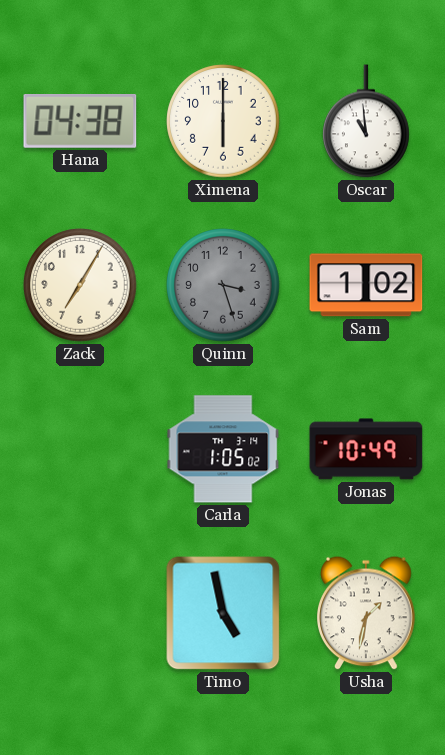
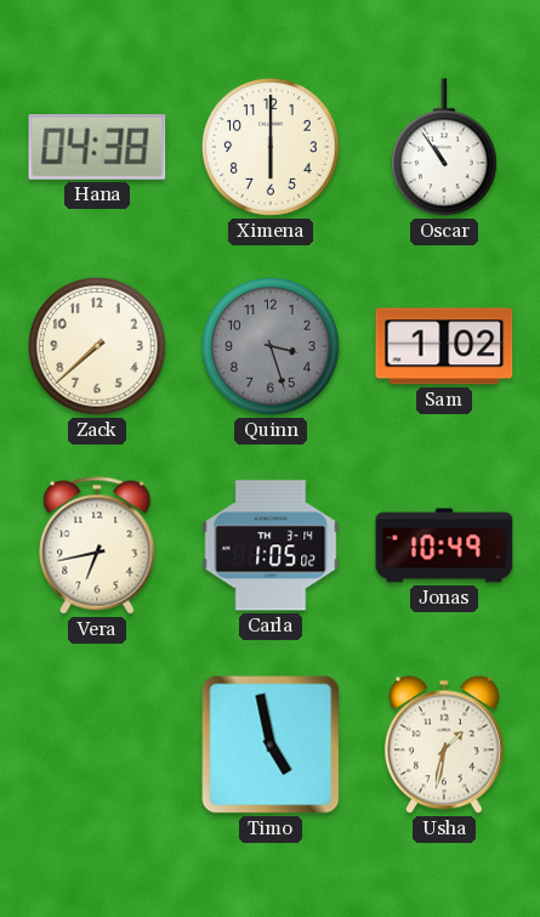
Oscar: 10:59 -> 10:54 (445, 147)
Zack: 7:05 -> 7:38 (97, 346)
Vera: none -> 6:43 (97, 545)
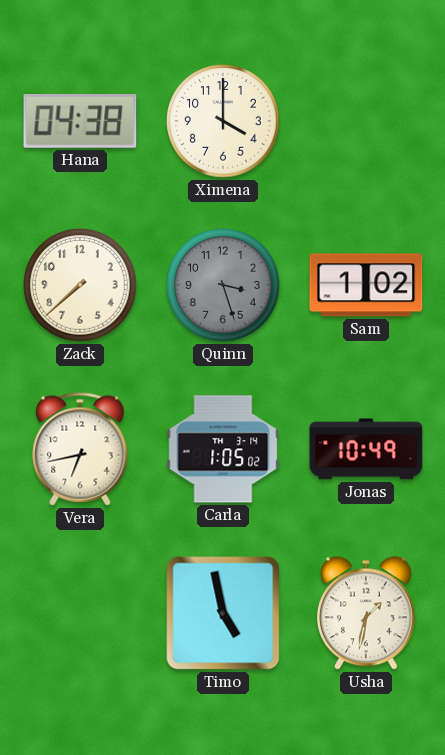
Ximena: 6:00 -> 4:00 (223, 121)
Oscar: 10:54 -> none (445, 147)
